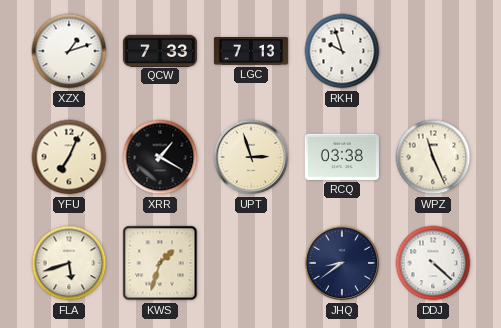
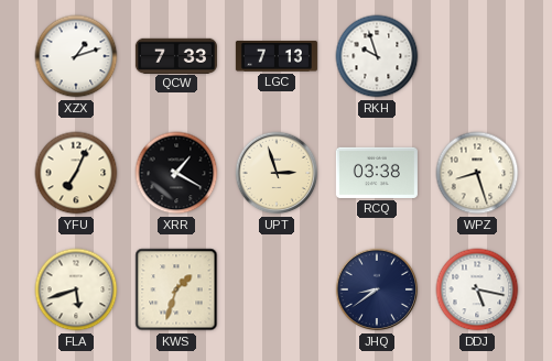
WPZ: 11:26 -> 8:27 (477, 173)
DDJ: 4:22 -> 5:17 (477, 289)
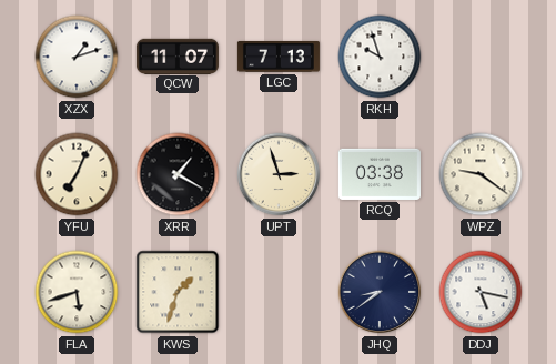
QCW: 7:33 -> 11:07 (178, 55)
WPZ: 8:27 -> 9:21 (481, 174)
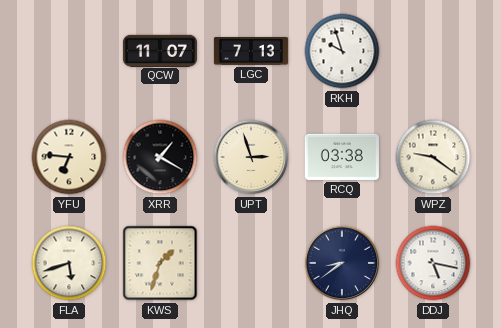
XZX: 1:12 -> none (77, 57)
YFU: 7:04 -> 6:46 (69, 157)
